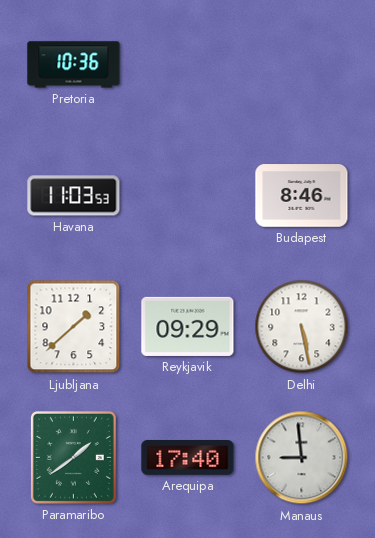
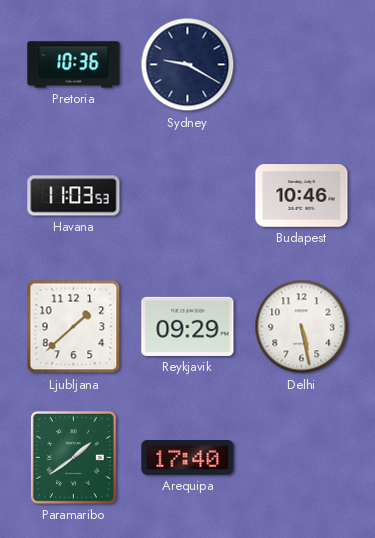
Sydney: none -> 9:20 (188, 65)
Budapest: 8:46 -> 10:46 (302, 196)
Manaus: 8:59 -> none (302, 458)
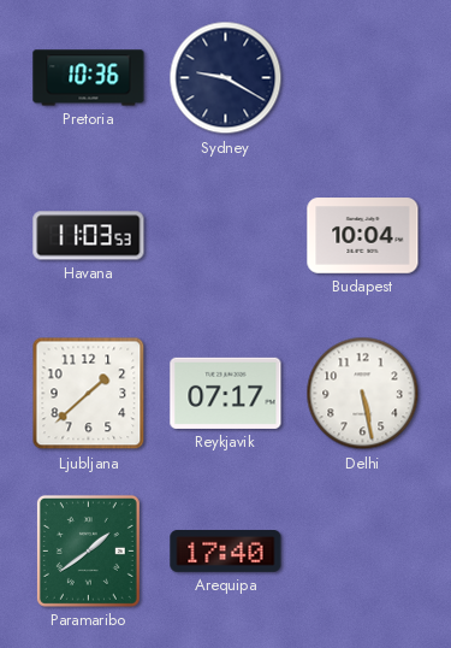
Budapest: 10:46 -> 10:04 (363, 236)
Reykjavik: 09:29 -> 07:17 (226, 393)
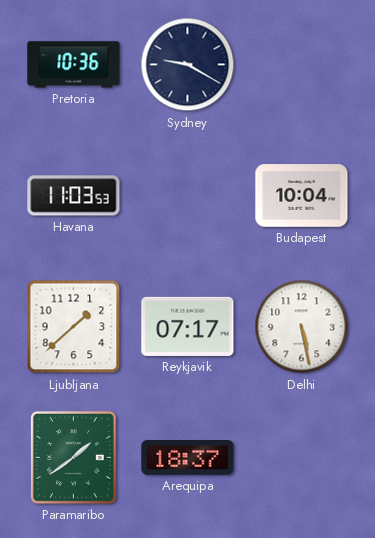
Arequipa: 17:40 -> 18:37 (188, 458)
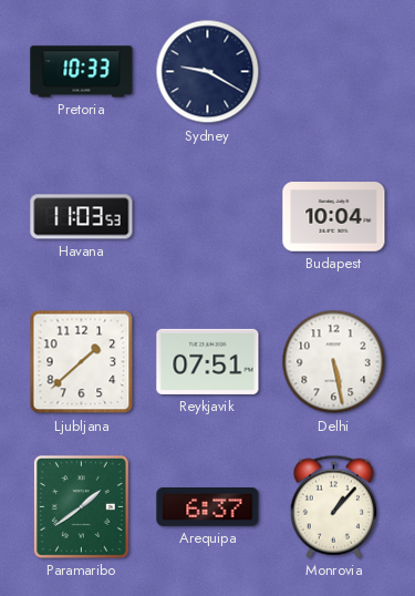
Pretoria: 10:36 -> 10:33 (82, 72)
Reykjavik: 07:17 -> 07:51 (208, 361)
Arequipa: 18:37 -> 6:37 (208, 507)
Monrovia: none -> 1:07 (334, 506)
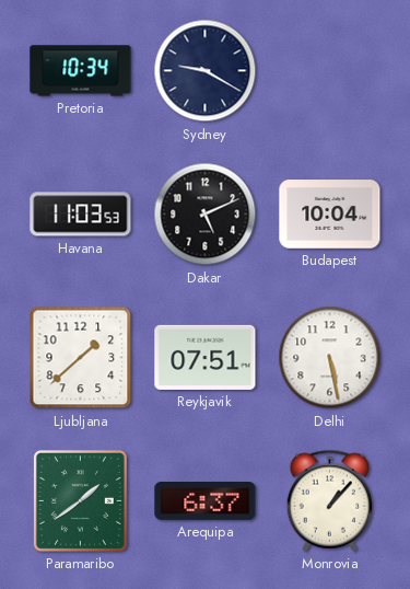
Pretoria: 10:33 -> 10:34 (81, 71)
Dakar: none -> 5:11 (206, 215)
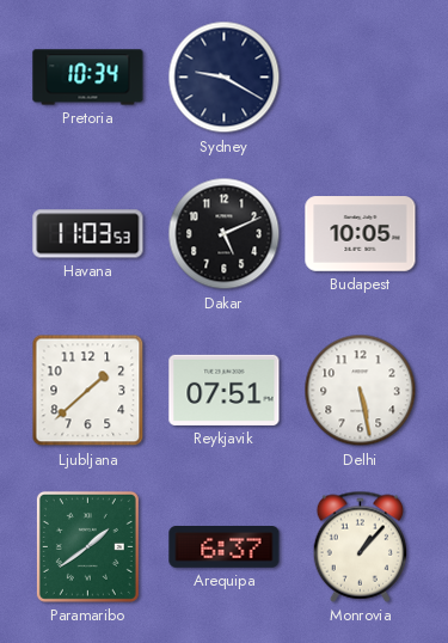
Budapest: 10:04 -> 10:05 (361, 234)
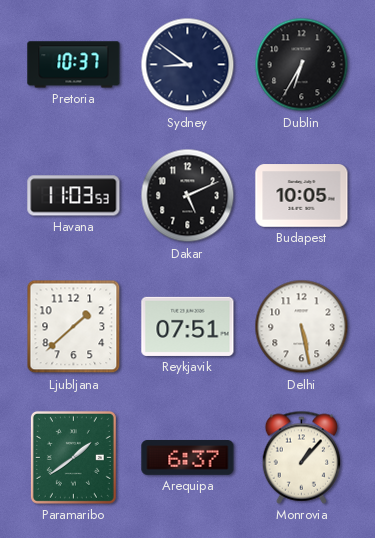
Pretoria: 10:34 -> 10:37 (74, 65)
Sydney: 9:20 -> 8:51 (188, 65)
Dublin: none -> 6:35 (302, 65)
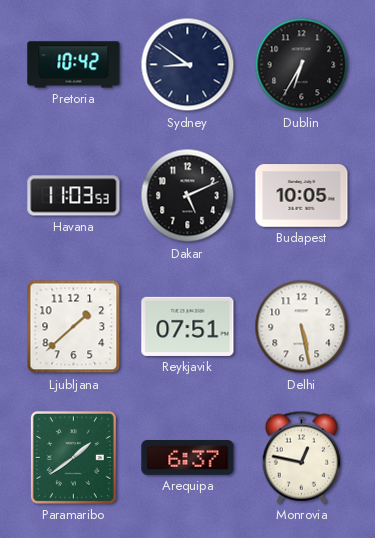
Pretoria: 10:37 -> 10:42 (74, 65)
Monrovia: 1:07 -> 12:47 (302, 457)
